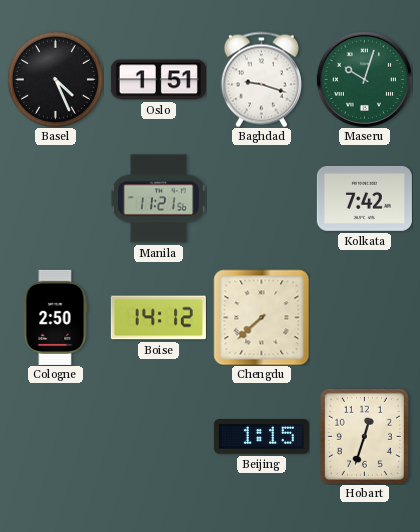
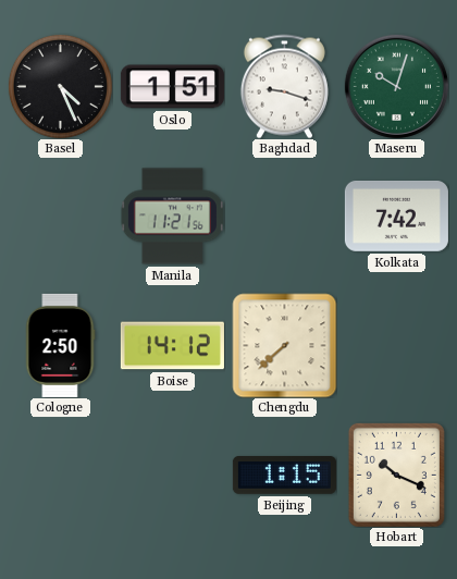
Hobart: 12:33 -> 10:19 (396, 475)
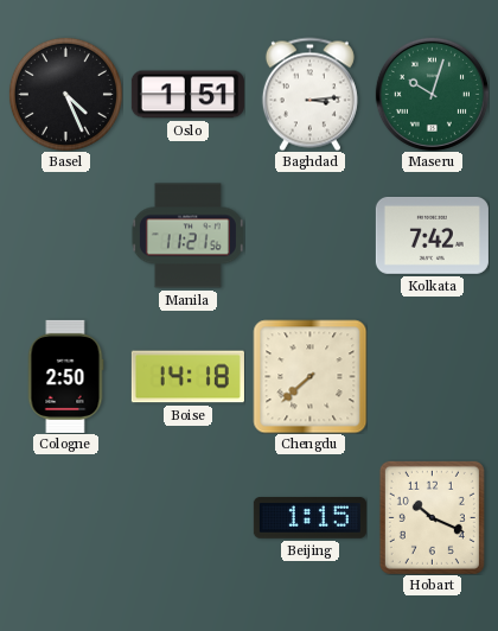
Baghdad: 9:18 -> 3:14 (309, 94)
Boise: 14:12 -> 14:18 (187, 377)
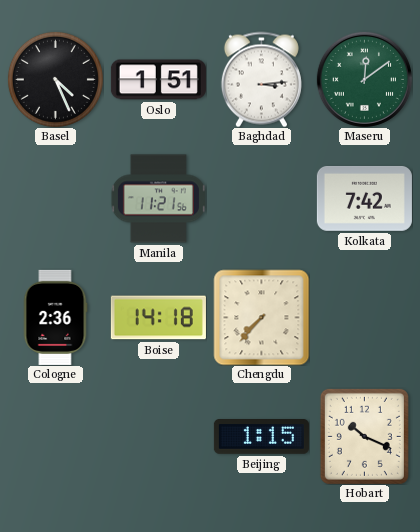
Maseru: 10:03 -> 12:09 (364, 79)
Cologne: 2:50 -> 2:36 (55, 317)
Chengdu: 7:38 -> 7:37 (261, 317)
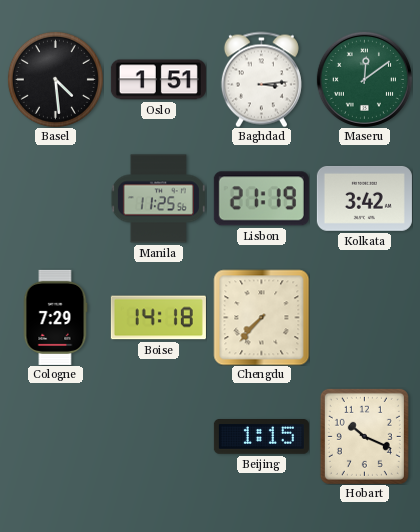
Basel: 4:26 -> 4:29 (55, 79)
Manila: 11:21 -> 11:25 (158, 199)
Lisbon: none -> 21:19 (261, 199)
Kolkata: 7:42 -> 3:42 (364, 198)
Cologne: 2:36 -> 7:29 (55, 317)
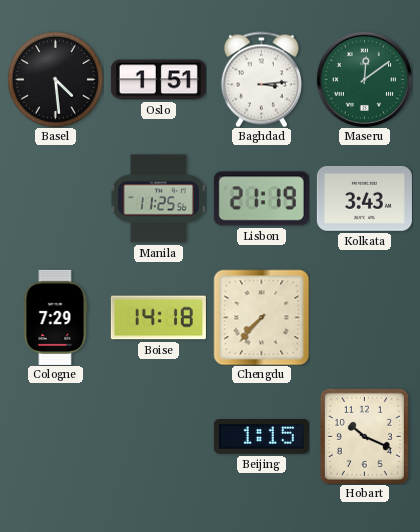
Kolkata: 3:42 -> 3:43 (364, 198)
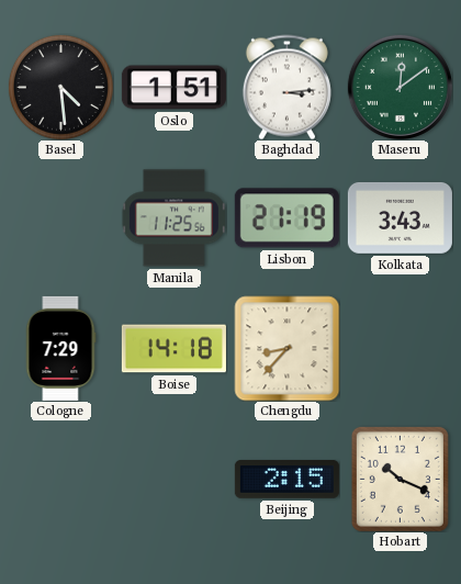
Chengdu: 7:37 -> 8:37 (286, 348)
Beijing: 1:15 -> 2:15 (286, 480)
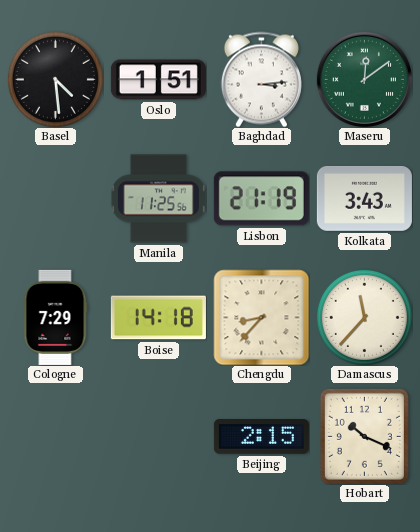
Damascus: none -> 11:37 (364, 317)
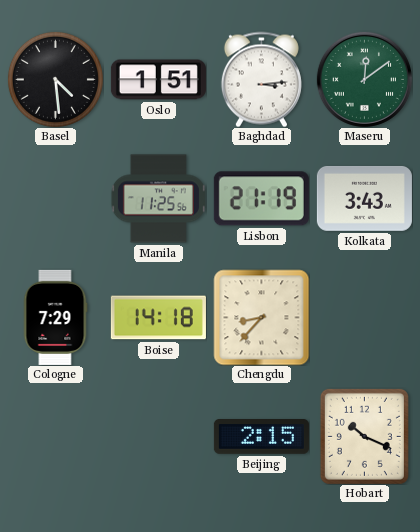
Damascus: 11:37 -> none (364, 317)
